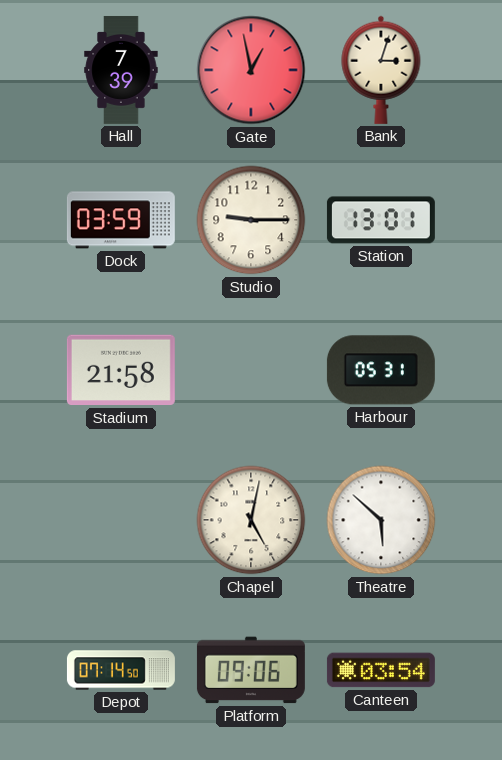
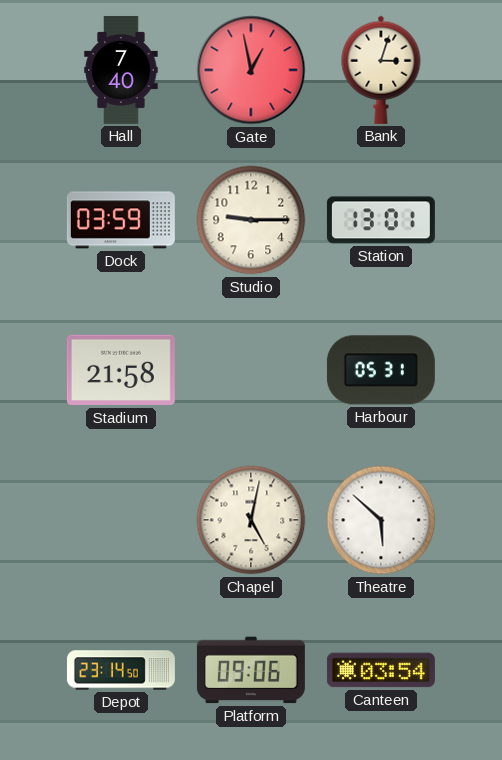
Hall: 7:39 -> 7:40 (121, 70)
Depot: 07:14 -> 23:14 (121, 670)
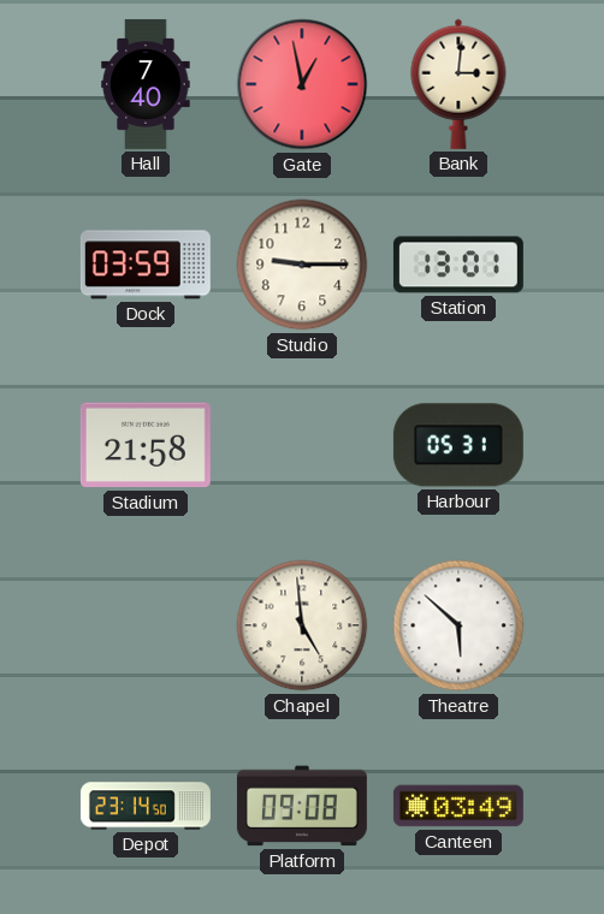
Bank: 3:03 -> 3:01 (458, 84)
Chapel: 5:02 -> 4:59 (302, 625)
Platform: 09:06 -> 09:08 (302, 806)
Canteen: 03:54 -> 03:49 (458, 806)
